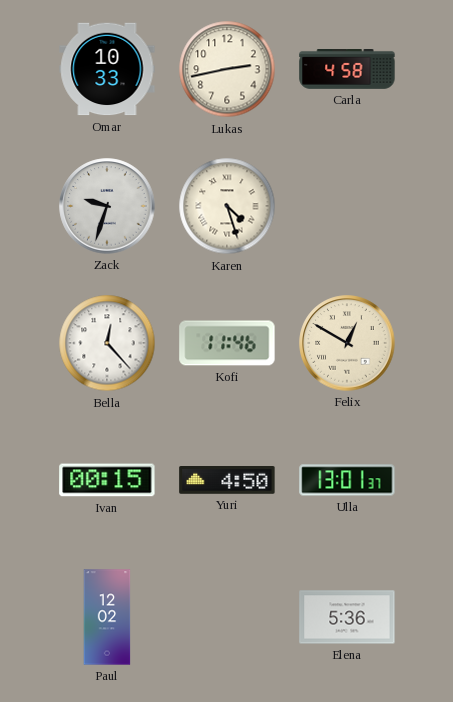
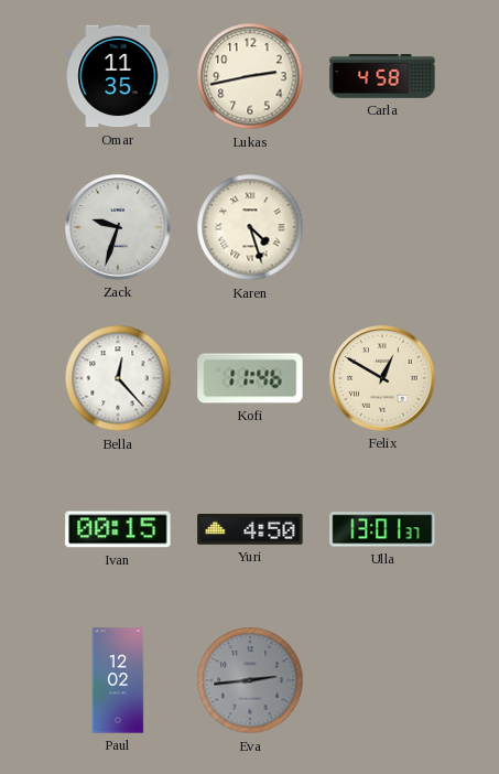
Omar: 10:33 -> 11:35 (118, 76)
Eva: none -> 2:44 (250, 680)
Elena: 5:36 -> none (347, 617)
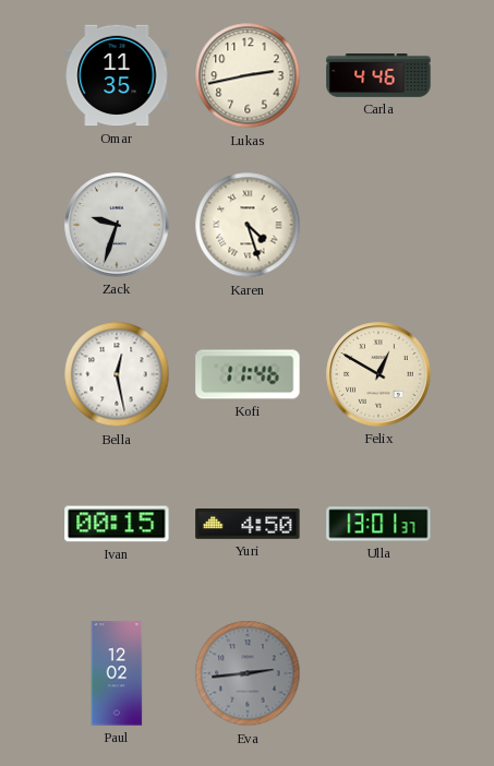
Carla: 4:58 -> 4:46 (378, 76)
Bella: 12:23 -> 12:28 (117, 374)
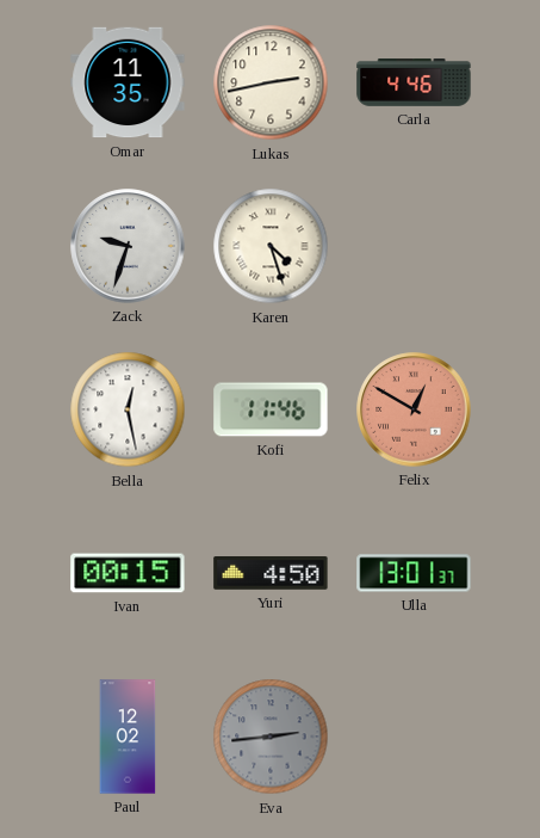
Felix dial: cream -> salmon (414, 409)
